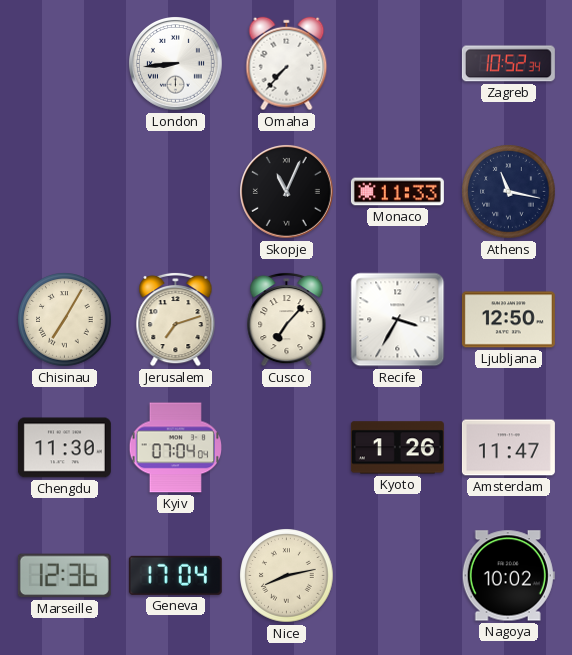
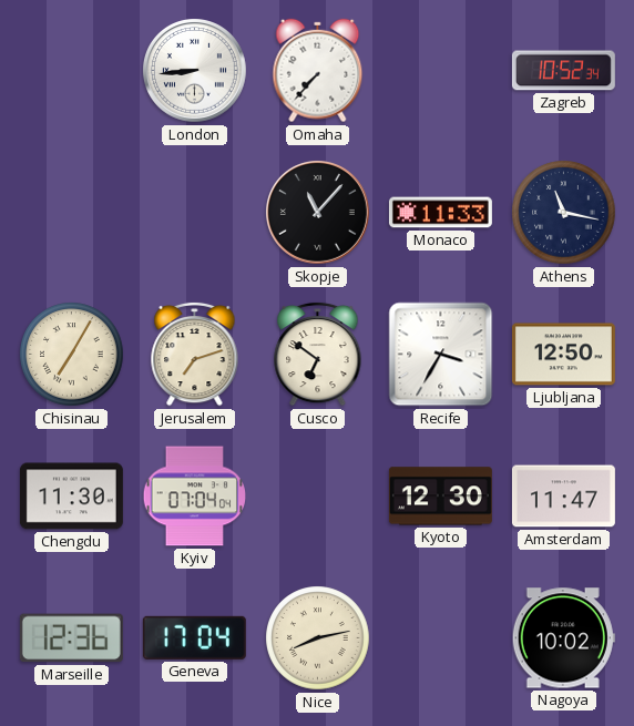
Skopje: 11:04 -> 11:07 (318, 213)
Cusco: 7:07 -> 6:51 (318, 354)
Kyoto: 1:26 -> 12:30 (440, 497)
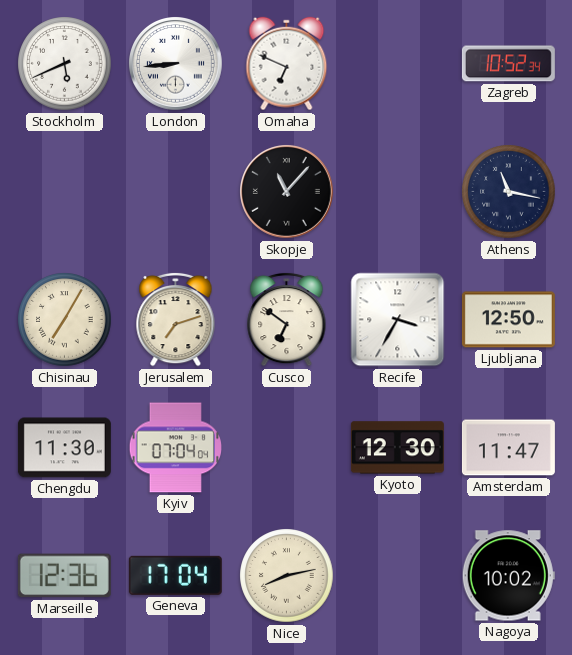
Stockholm: none -> 5:41 (65, 64)
Omaha: 7:37 -> 6:49 (287, 64)
Monaco: 11:33 -> none (440, 213)
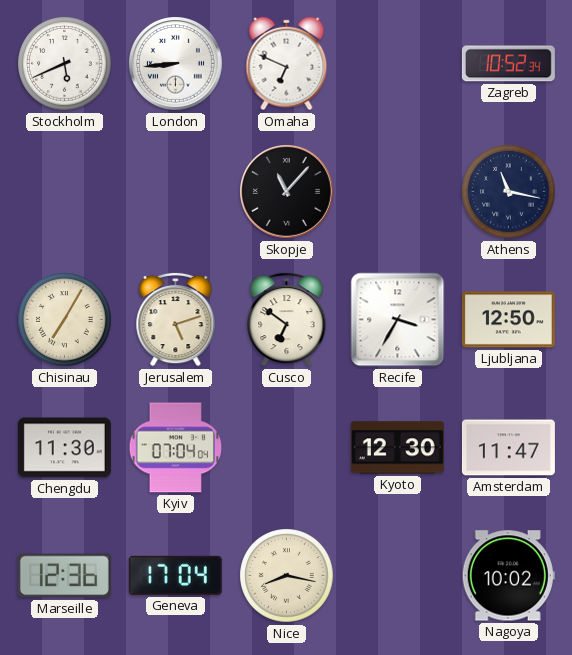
Jerusalem: 7:12 -> 5:12 (176, 319)
Nice: 8:13 -> 8:17 (287, 576)
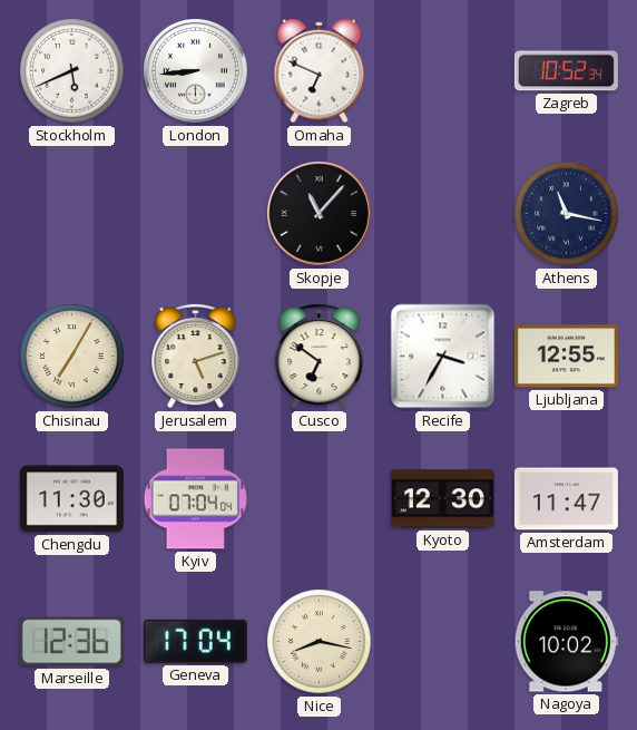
Ljubljana: 12:50 -> 12:55 (566, 357)
